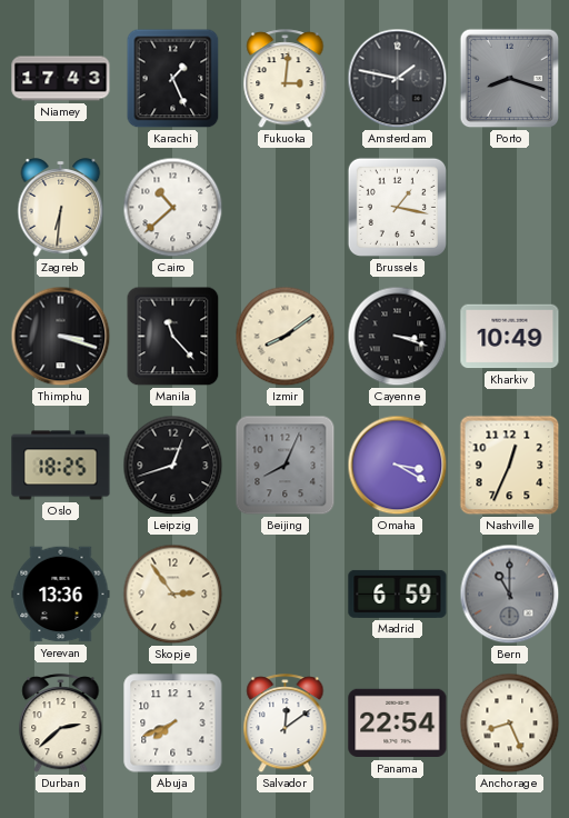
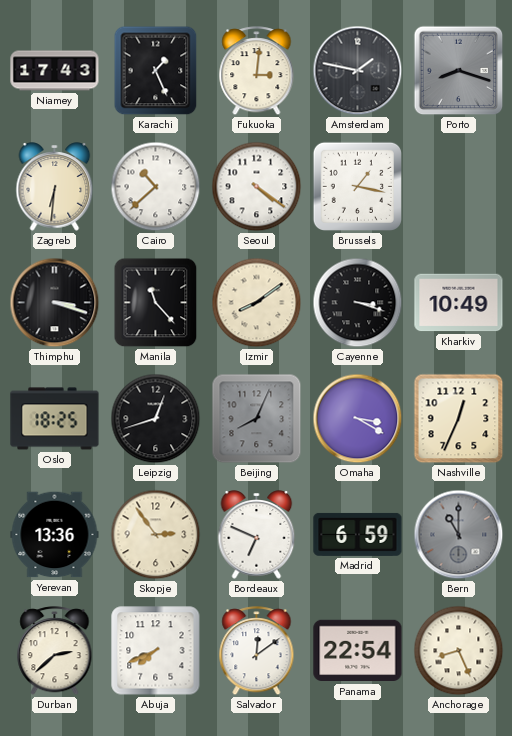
Seoul: none -> 4:21 (257, 187)
Bordeaux: none -> 6:49 (257, 535)
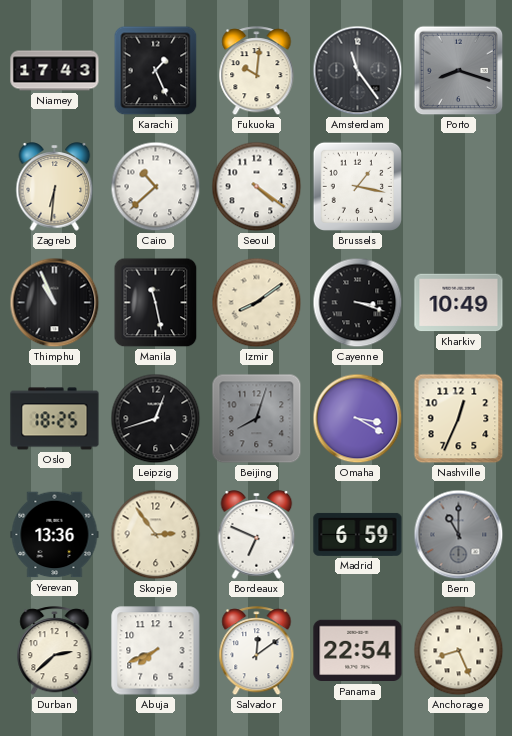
Fukuoka: 3:01 -> 10:01 (257, 71)
Amsterdam: 1:47 -> 11:24 (358, 71)
Thimphu: 3:18 -> 10:56 (55, 303)
Manila: 11:23 -> 11:28 (156, 303)
Beijing: 8:04 -> 8:03 (257, 419)
